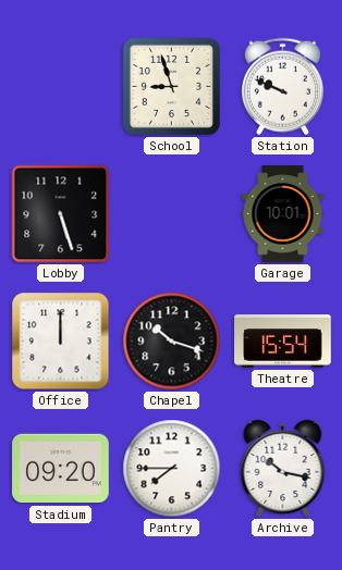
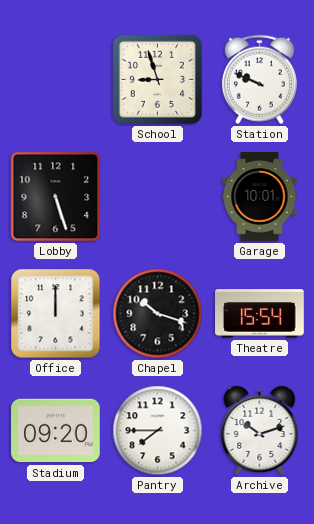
Archive: 10:17 -> 10:12 (260, 430)
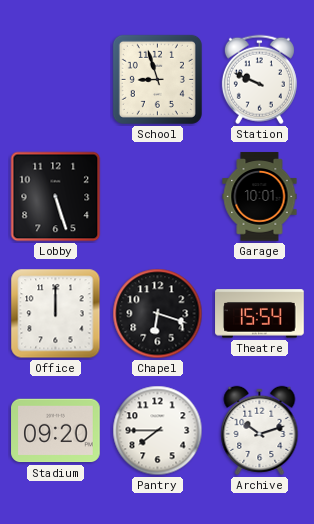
Chapel: 10:18 -> 6:18 (158, 314)
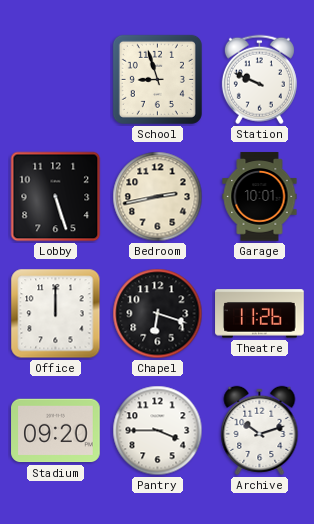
Bedroom: none -> 2:43 (158, 197)
Theatre: 15:54 -> 11:26 (260, 314)
Pantry: 7:45 -> 3:45 (158, 431)
